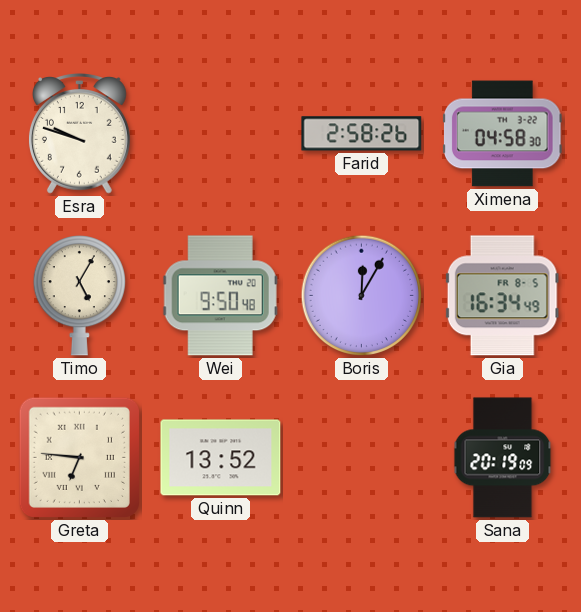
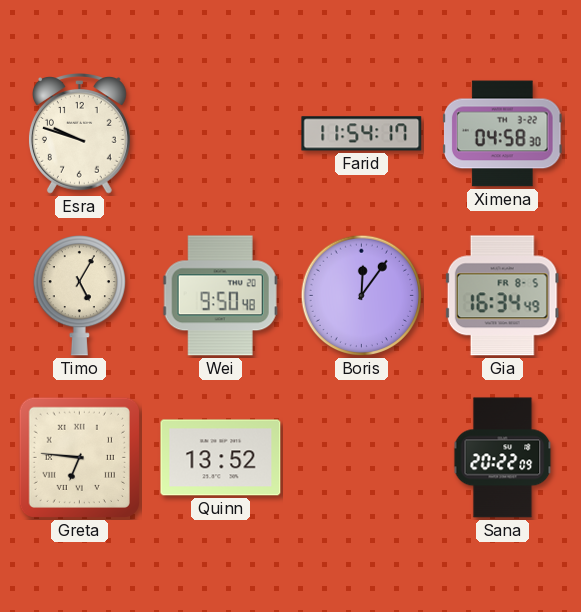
Farid: 2:58 -> 11:54 (362, 134)
Boris: 12:05 -> 12:06 (362, 296)
Sana: 20:19 -> 20:22 (503, 458)
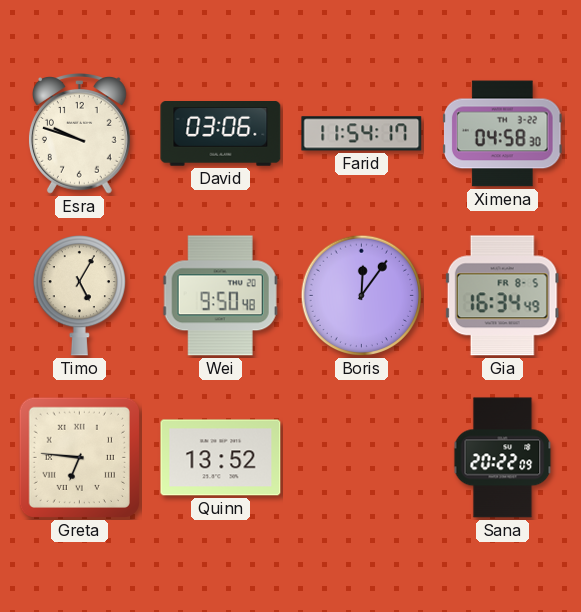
David: none -> 03:06 (221, 134)
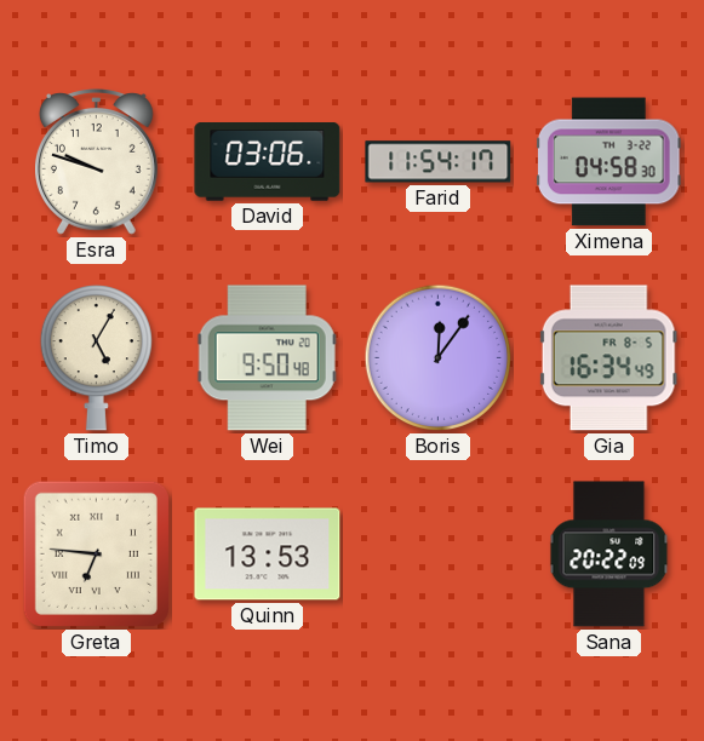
Quinn: 13:52 -> 13:53 (268, 555)
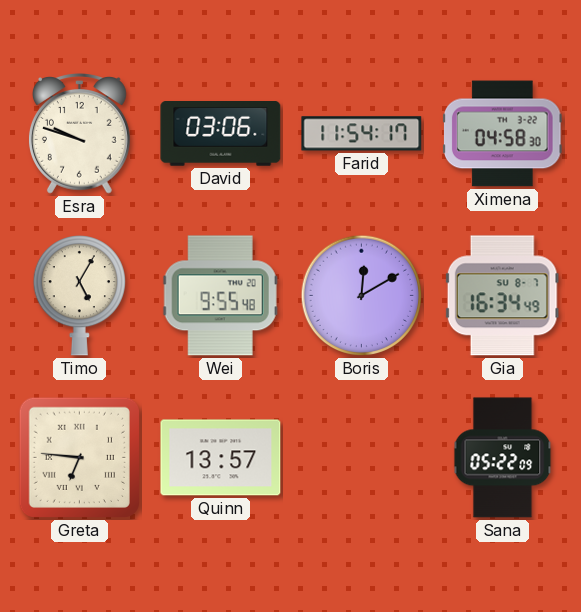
Wei: 9:50 -> 9:55 (220, 296)
Boris: 12:06 -> 12:10 (362, 296)
Gia date: FR 8-5 -> SU 8-7 (502, 296)
Quinn: 13:53 -> 13:57 (221, 458)
Sana: 20:22 -> 05:22 (503, 458)
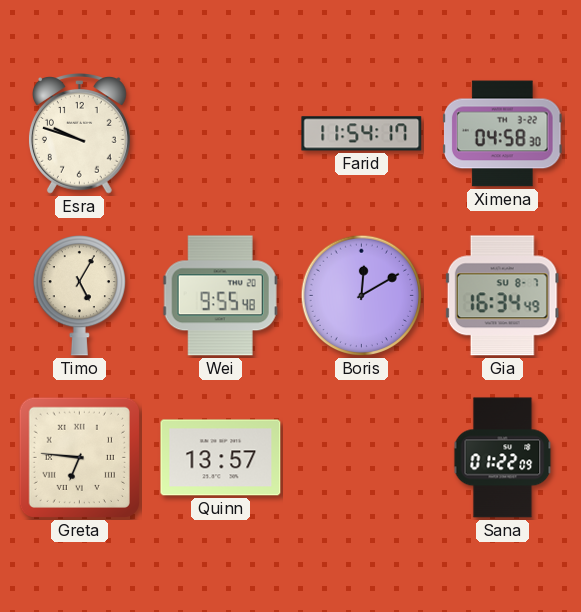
David: 03:06 -> none (221, 134)
Sana: 05:22 -> 01:22 (503, 458)
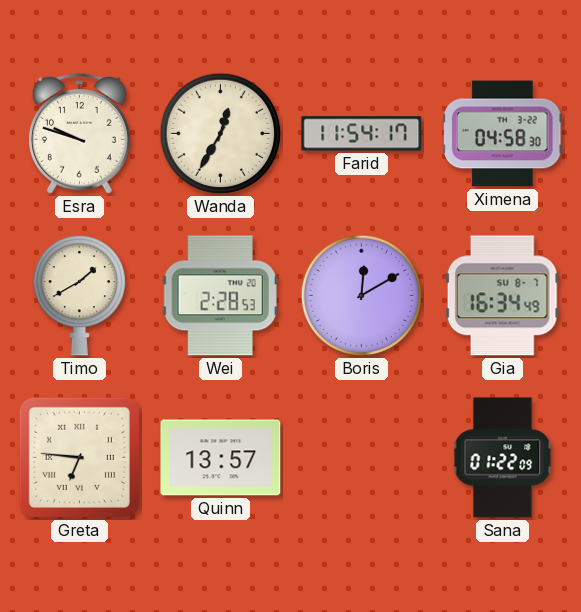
Wanda: none -> 12:35 (221, 134)
Timo: 5:05 -> 1:40 (79, 296)
Wei: 9:55 -> 2:28 (220, 296)
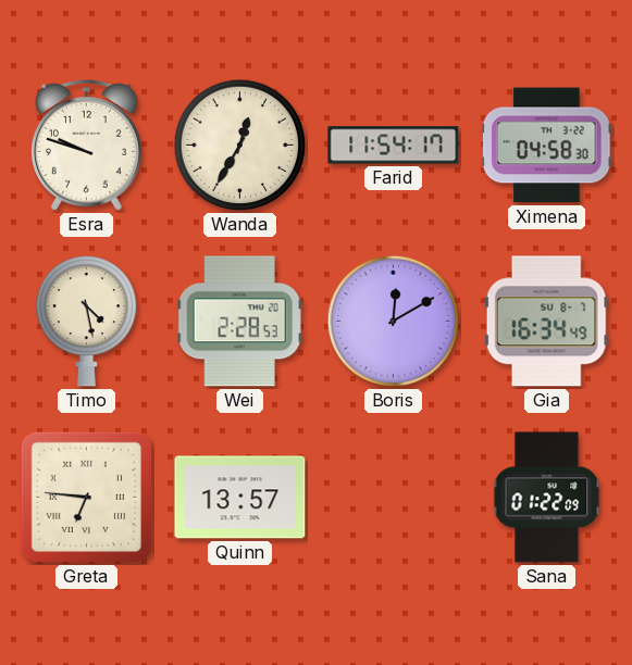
Timo: 1:40 -> 4:28 (86, 322)
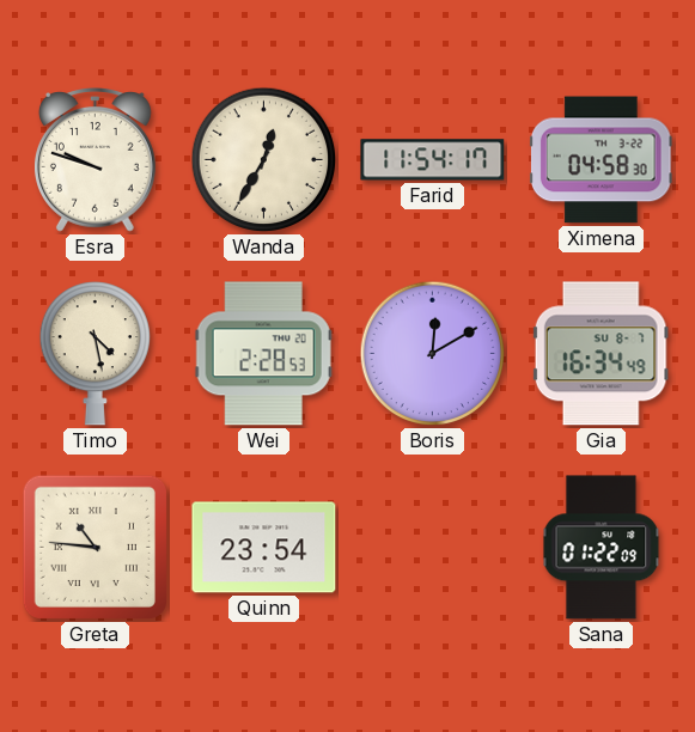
Greta: 6:46 -> 10:46 (95, 547)
Quinn: 13:57 -> 23:54 (264, 548)
